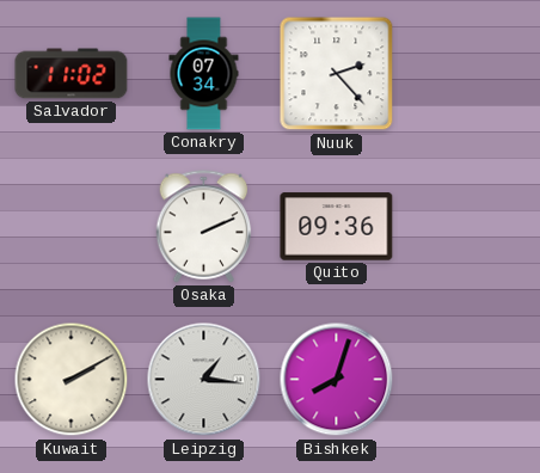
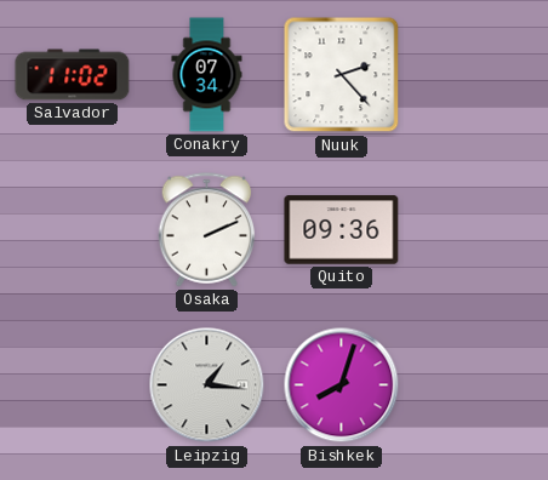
Kuwait: 2:10 -> none (72, 380)
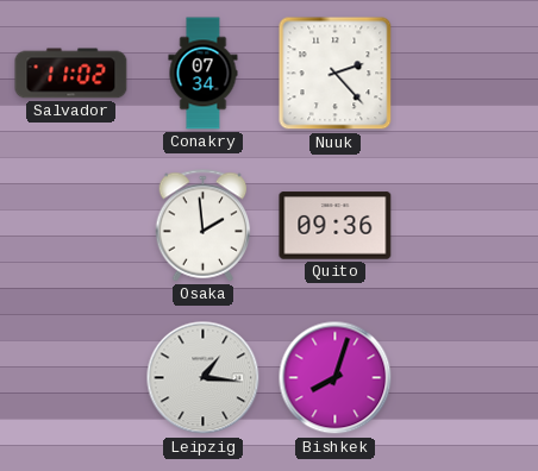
Osaka: 2:11 -> 1:59 (204, 226)
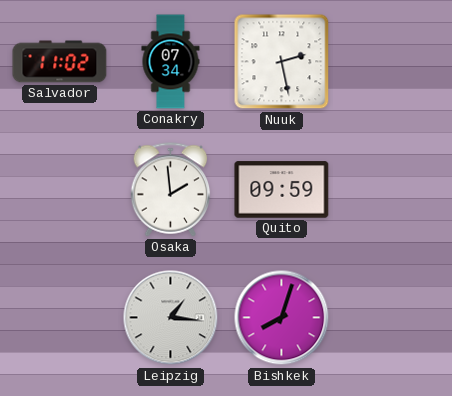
Nuuk: 2:23 -> 2:28 (282, 62)
Quito: 09:36 -> 09:59 (282, 190)
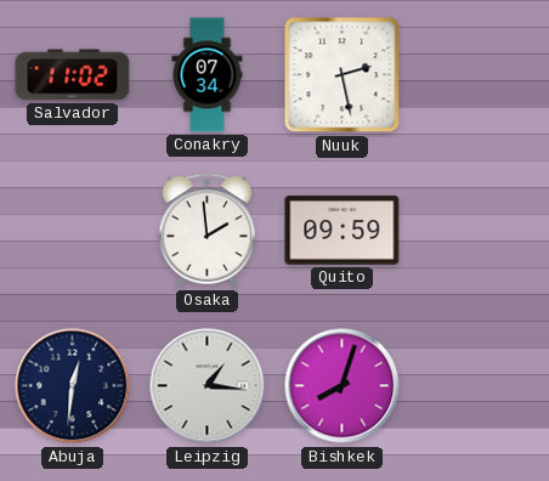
Abuja: none -> 12:31 (73, 386)
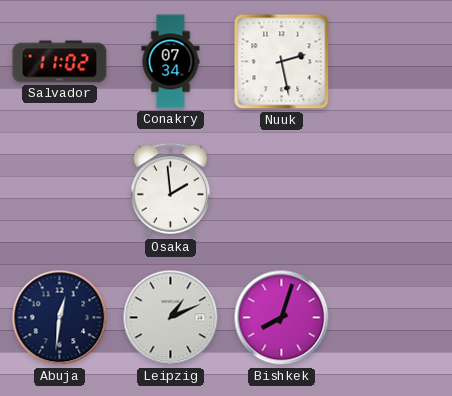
Quito: 09:59 -> none (343, 231)
Leipzig: 1:16 -> 1:11 (171, 318)
